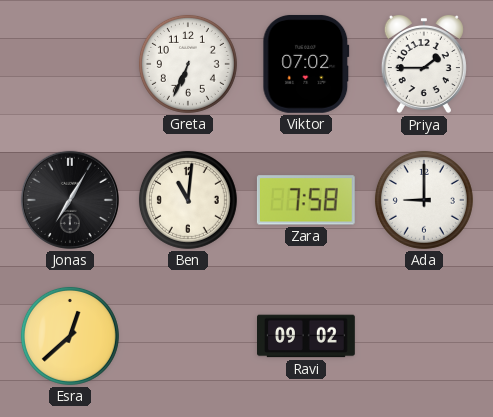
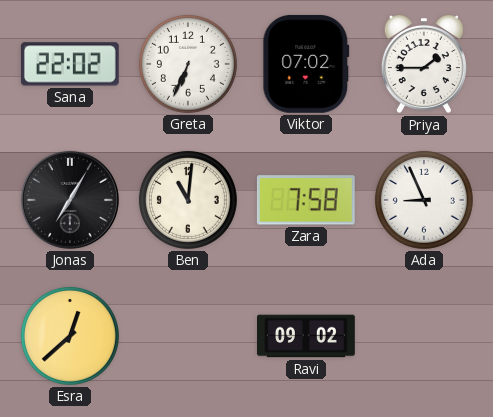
Sana: none -> 22:02 (70, 64)
Ada: 9:00 -> 8:56 (424, 200)
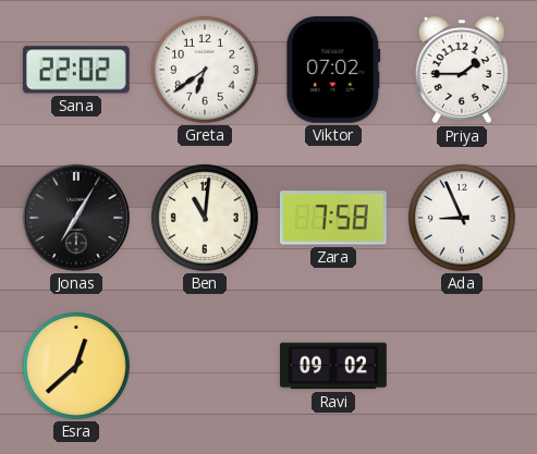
Greta: 6:34 -> 6:39 (205, 70)
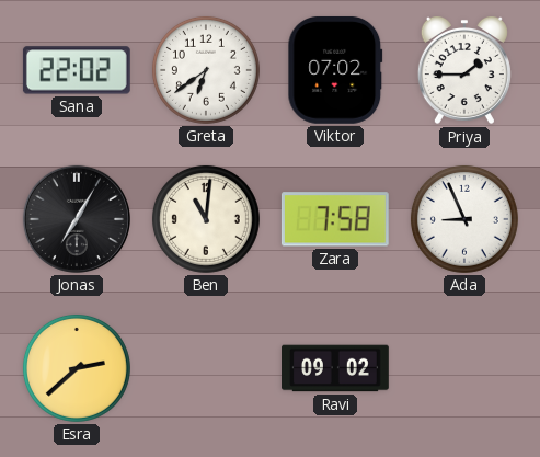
Esra: 12:38 -> 2:38 (77, 368)
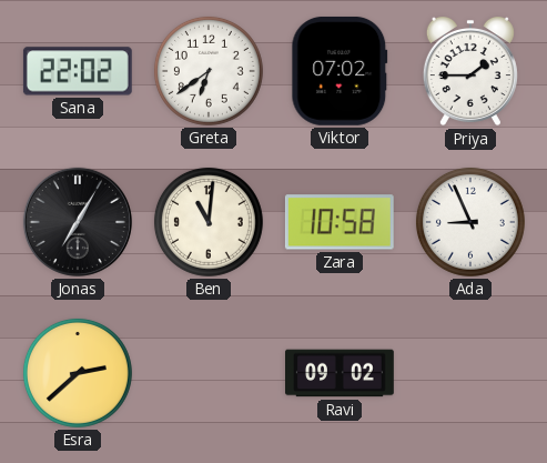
Zara: 7:58 -> 10:58 (340, 222)
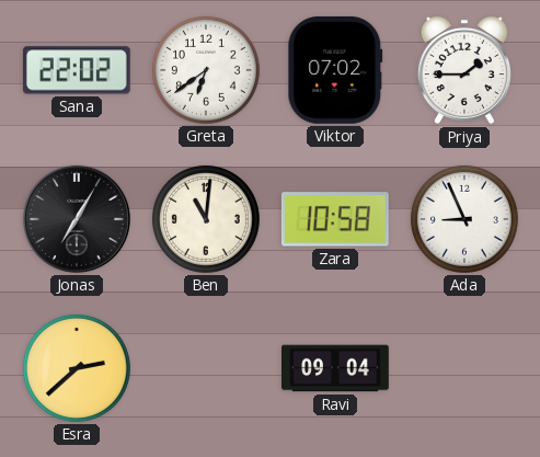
Ravi: 09:02 -> 09:04 (336, 368)
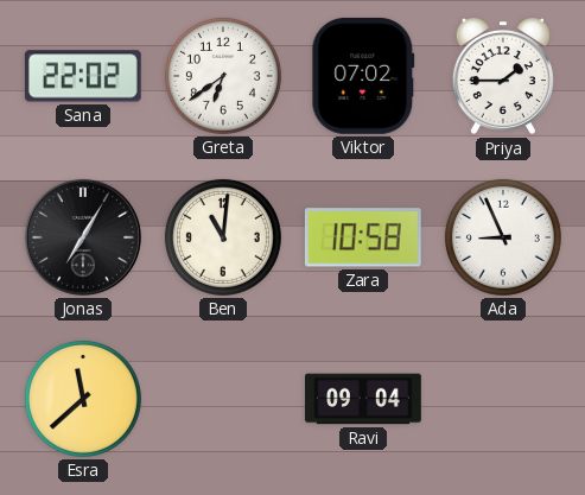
Esra: 2:38 -> 11:38 (83, 399)
